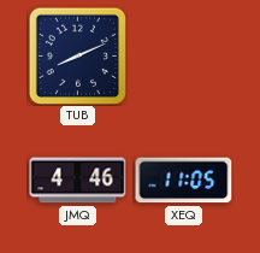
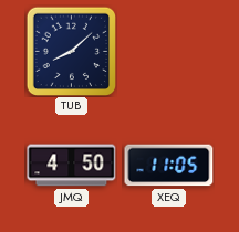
TUB: 8:11 -> 8:08 (71, 51)
JMQ: 4:46 -> 4:50 (72, 166)
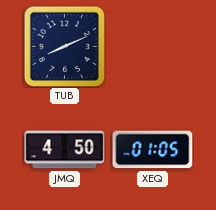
TUB: 8:08 -> 8:11 (64, 46)
XEQ: 11:05 -> 01:05 (153, 150)
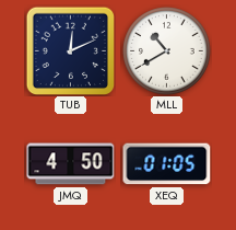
TUB: 8:11 -> 12:11 (70, 50)
MLL: none -> 10:40 (167, 51)
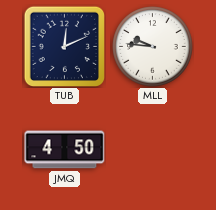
MLL: 10:40 -> 9:46 (153, 47)
XEQ: 01:05 -> none (167, 164)
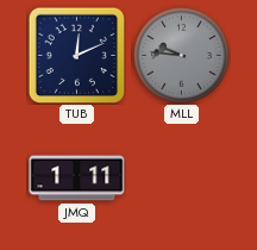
MLL dial: white -> grey (182, 56)
JMQ: 4:50 -> 1:11 (77, 179)
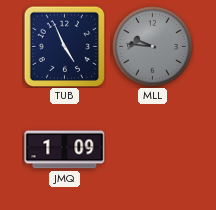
TUB: 12:11 -> 4:56 (64, 46)
JMQ: 1:11 -> 1:09 (65, 150)
